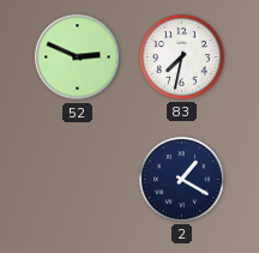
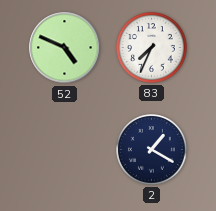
52: 2:49 -> 4:49 (65, 48)
83: 7:32 -> 7:34 (152, 48)
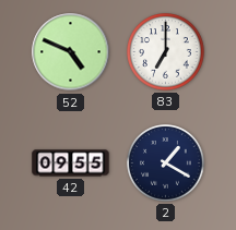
83: 7:34 -> 7:00 (166, 52)
42: none -> 09:55 (71, 164)
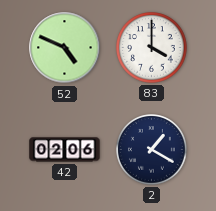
83: 7:00 -> 4:00 (152, 48)
42: 09:55 -> 02:06 (65, 150)
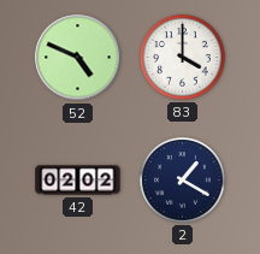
42: 02:06 -> 02:02 (78, 181)
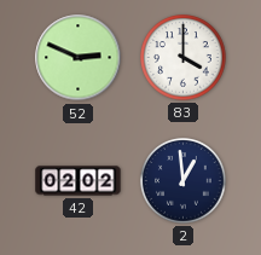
52: 4:49 -> 2:49 (79, 58)
2: 1:20 -> 12:59 (184, 181)
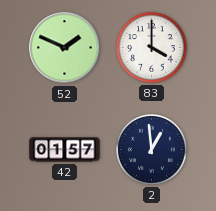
52: 2:49 -> 1:49 (65, 48)
42: 02:02 -> 01:57 (65, 150)
